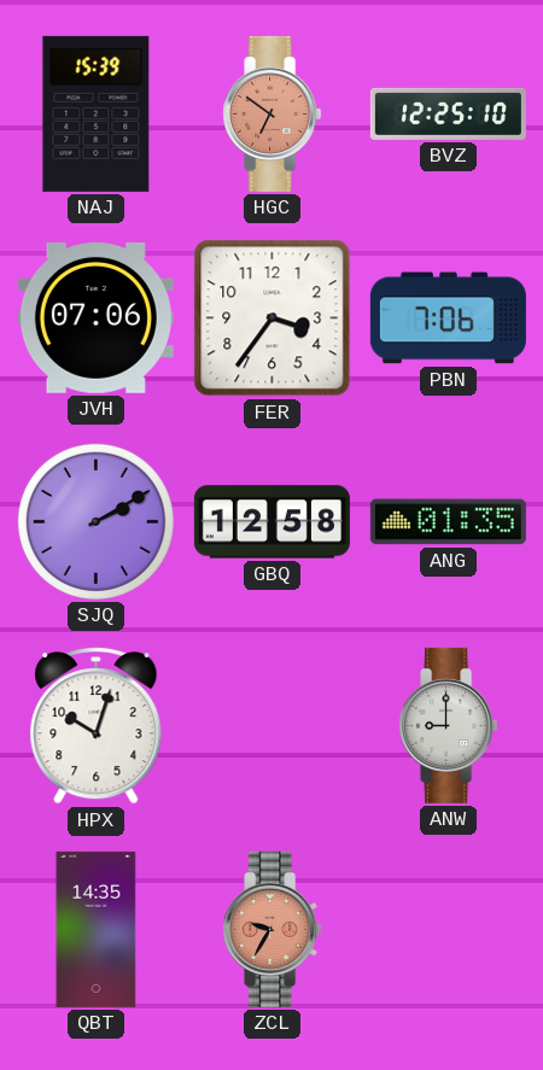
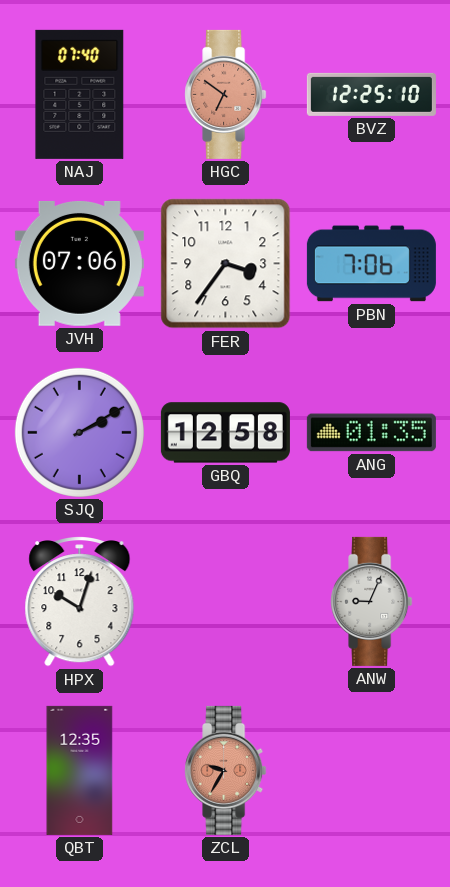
NAJ: 15:39 -> 07:40 (80, 94)
ANW: 9:00 -> 9:04 (372, 601)
QBT: 14:35 -> 12:35 (80, 770)
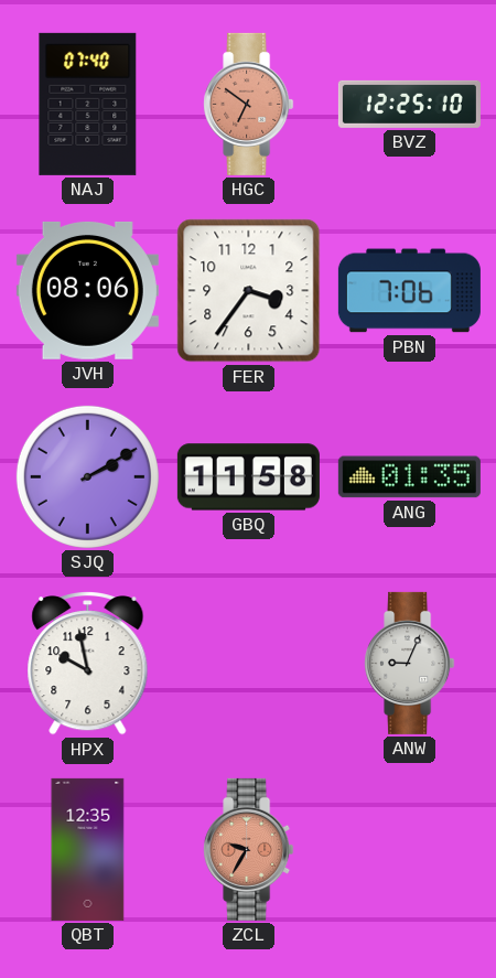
JVH: 07:06 -> 08:06 (87, 290)
GBQ: 12:58 -> 11:58 (248, 477)
HPX: 10:03 -> 9:58 (88, 664)
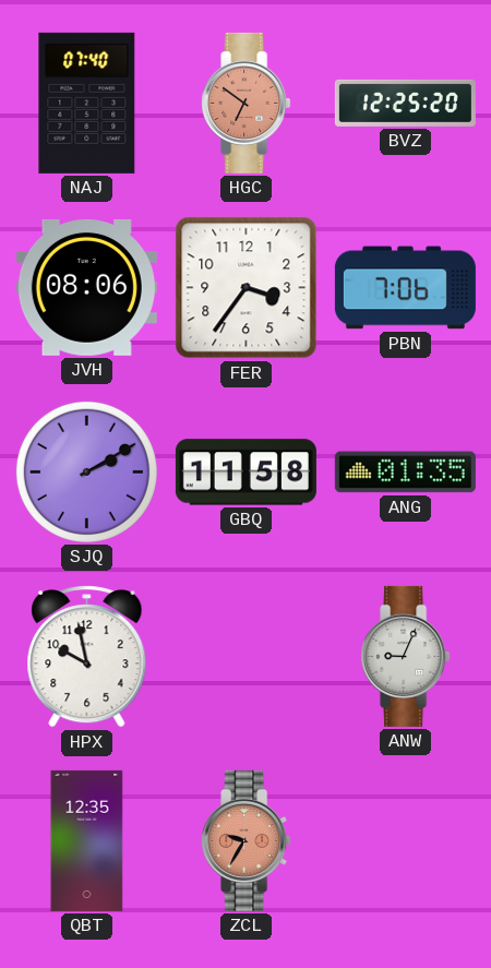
BVZ: 12:25:10 -> 12:25:20 (405, 103)
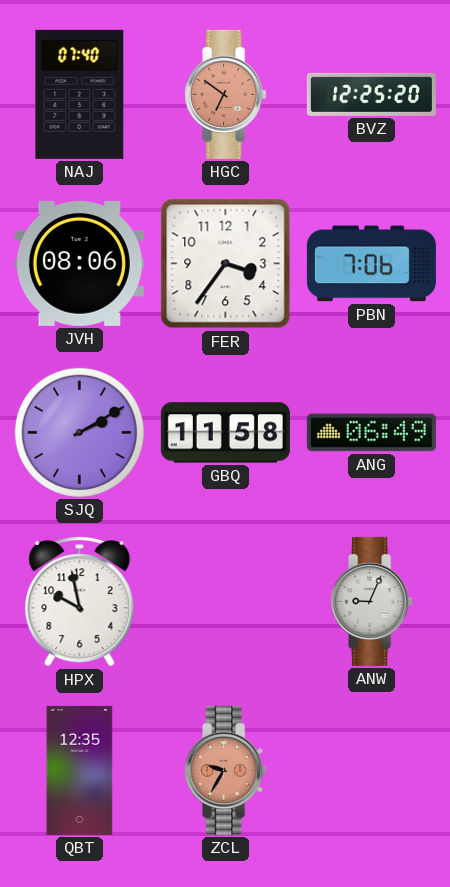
ANG: 01:35 -> 06:49 (371, 433)
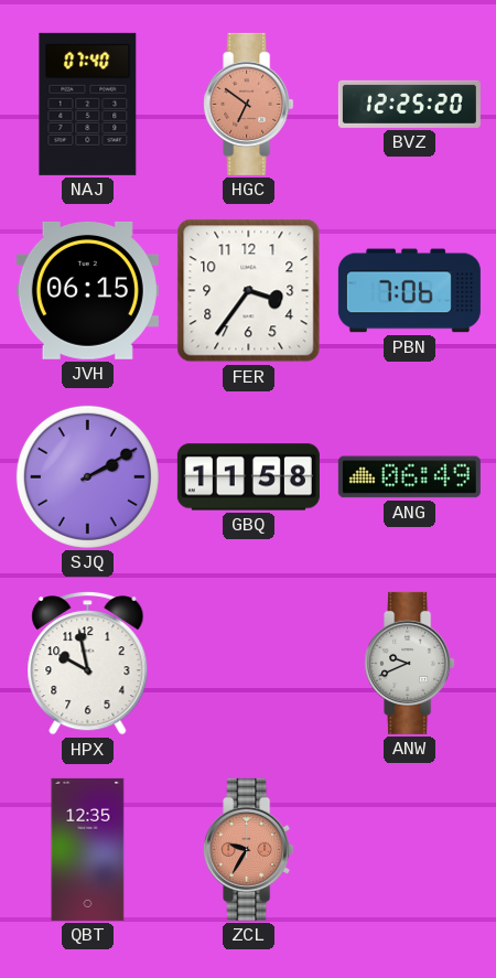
JVH: 08:06 -> 06:15 (87, 290)
ANW: 9:04 -> 9:41 (410, 663)
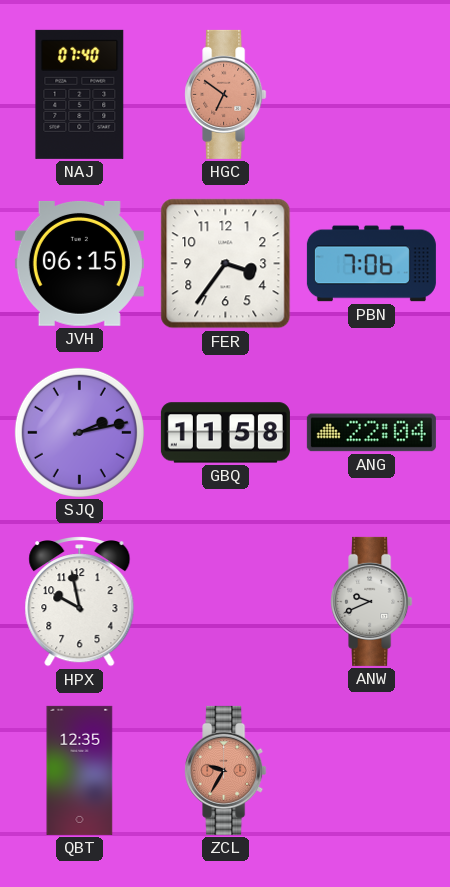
BVZ: 12:25 -> none (409, 104)
SJQ: 2:10 -> 2:13 (79, 432)
ANG: 06:49 -> 22:04 (371, 433)
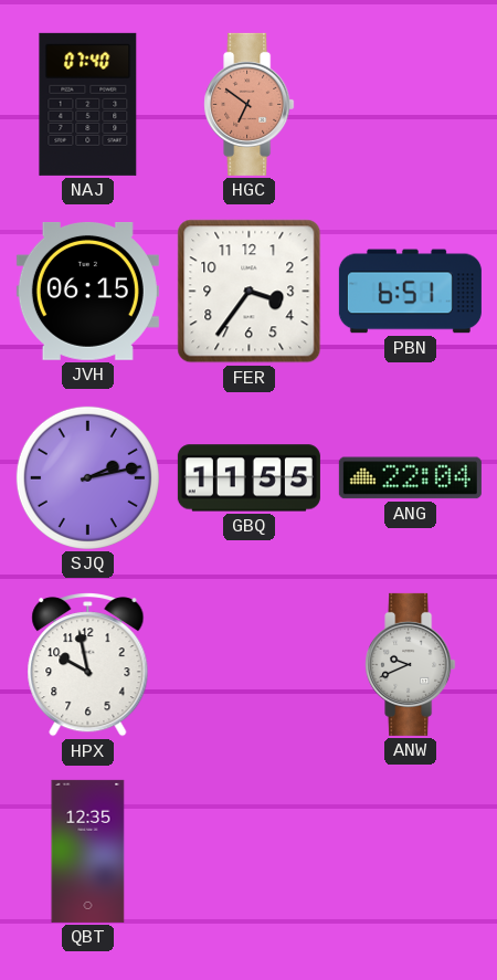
PBN: 7:06 -> 6:51 (410, 292)
GBQ: 11:58 -> 11:55 (248, 478)
ZCL: 9:35 -> none (226, 770)
